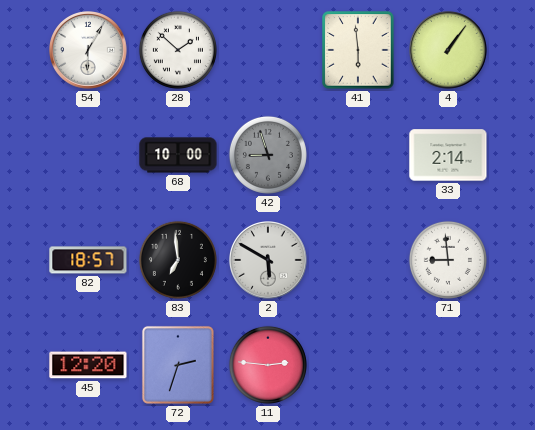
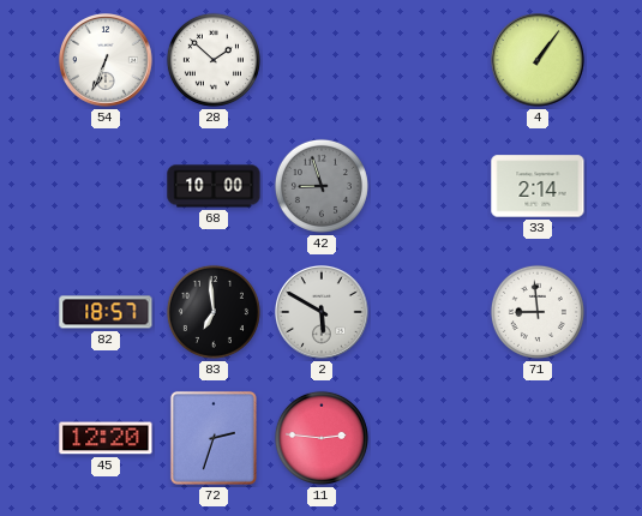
54: 6:05 -> 6:34 (107, 61)
41: 5:59 -> none (358, 50)
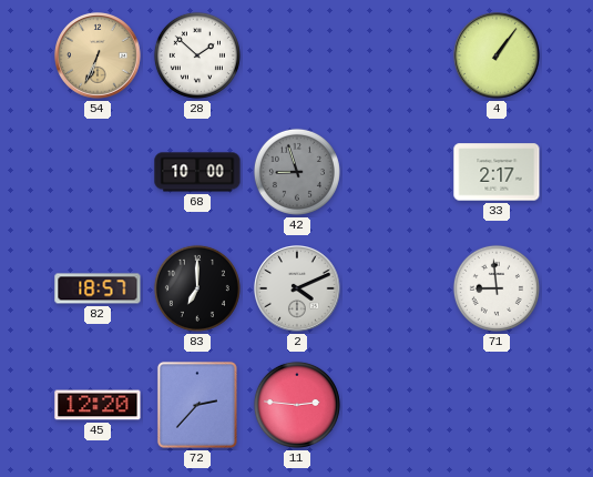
54 dial: white -> champagne (99, 57)
33: 2:14 -> 2:17 (497, 172)
83: 6:59 -> 7:00 (197, 288)
2: 5:50 -> 4:11 (298, 290)
72: 2:33 -> 2:37 (197, 405)
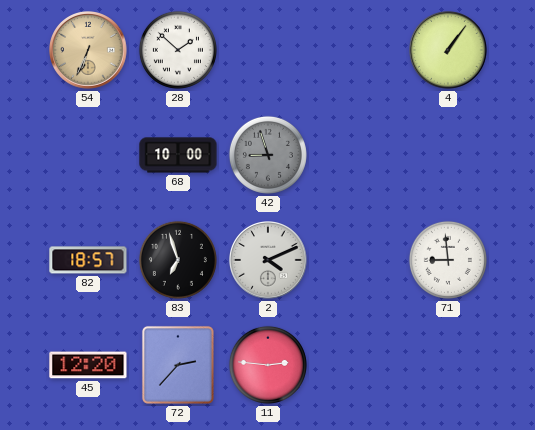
33: 2:17 -> none (497, 172)
83: 7:00 -> 6:57 (178, 260)
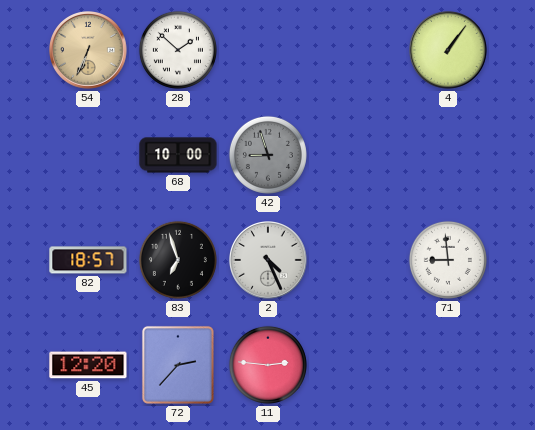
2: 4:11 -> 4:26 (269, 261)
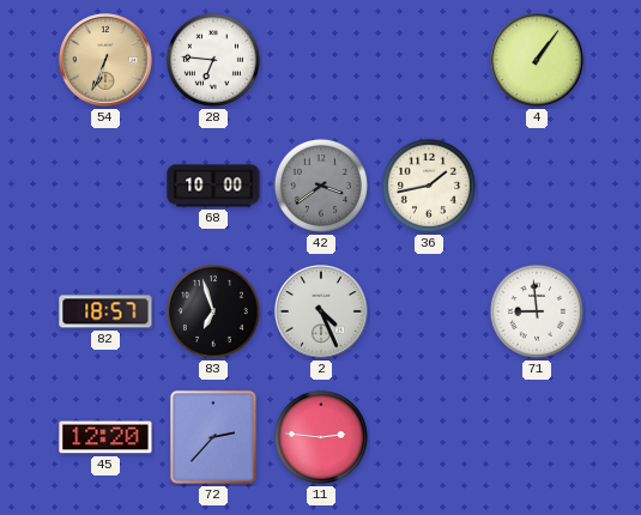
28: 1:52 -> 6:46 (213, 60)
42: 8:57 -> 3:39 (321, 186)
36: none -> 1:43 (429, 186)
